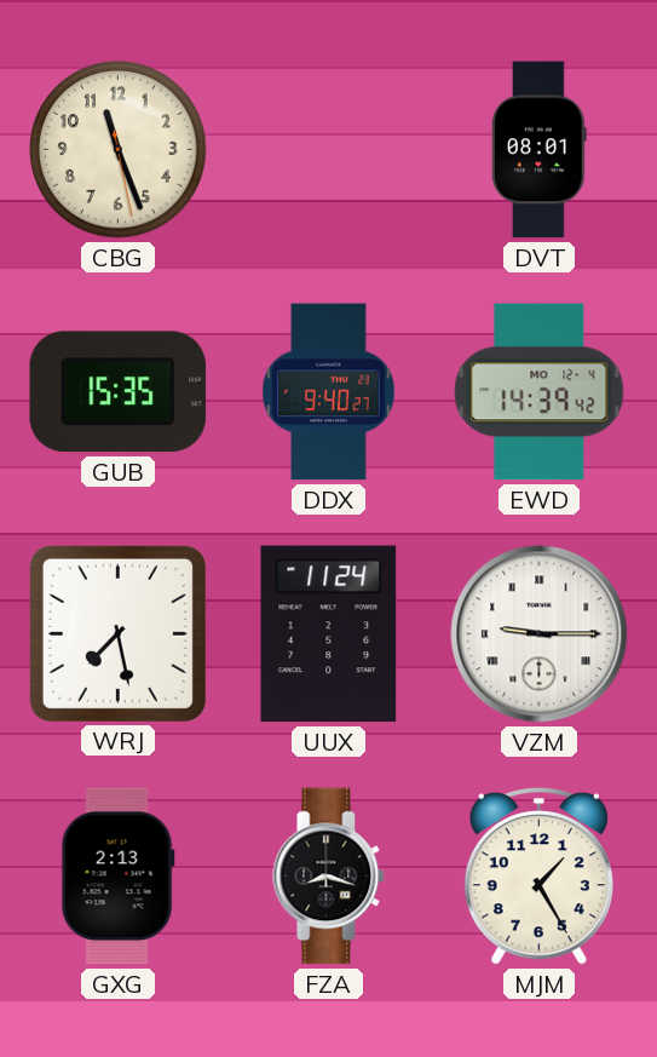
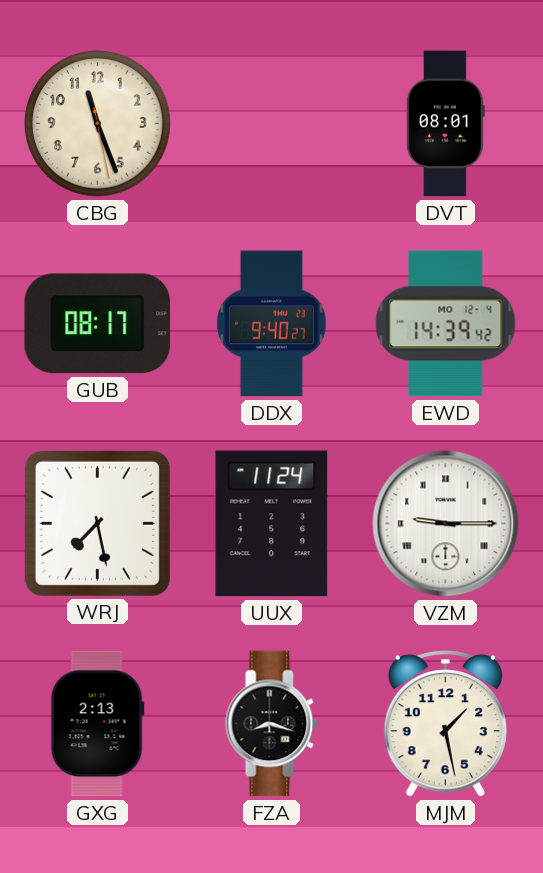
GUB: 15:35 -> 08:17 (98, 324)
MJM: 1:25 -> 1:28 (445, 724)
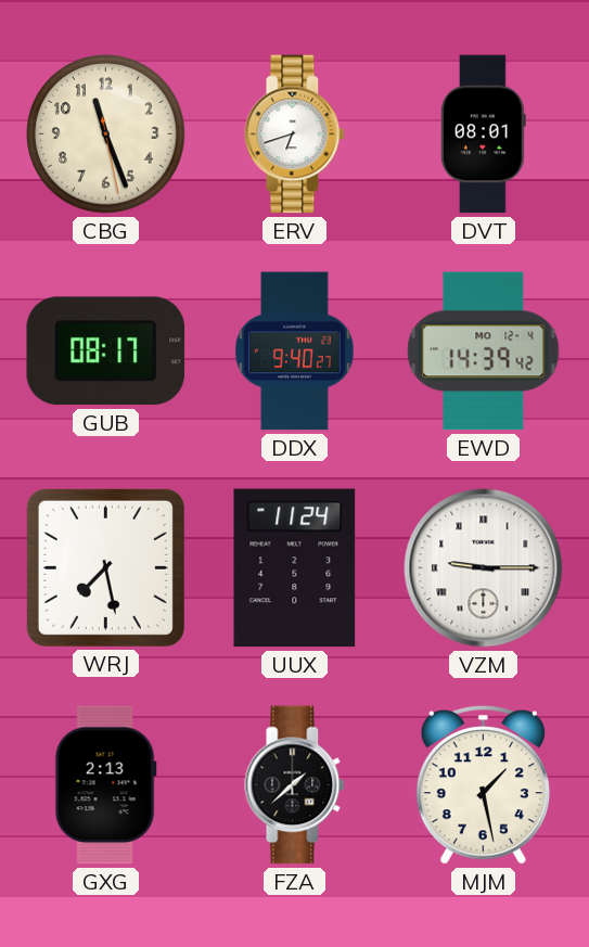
ERV: none -> 6:42 (295, 135)
FZA: 8:18 -> 1:38 (295, 785)
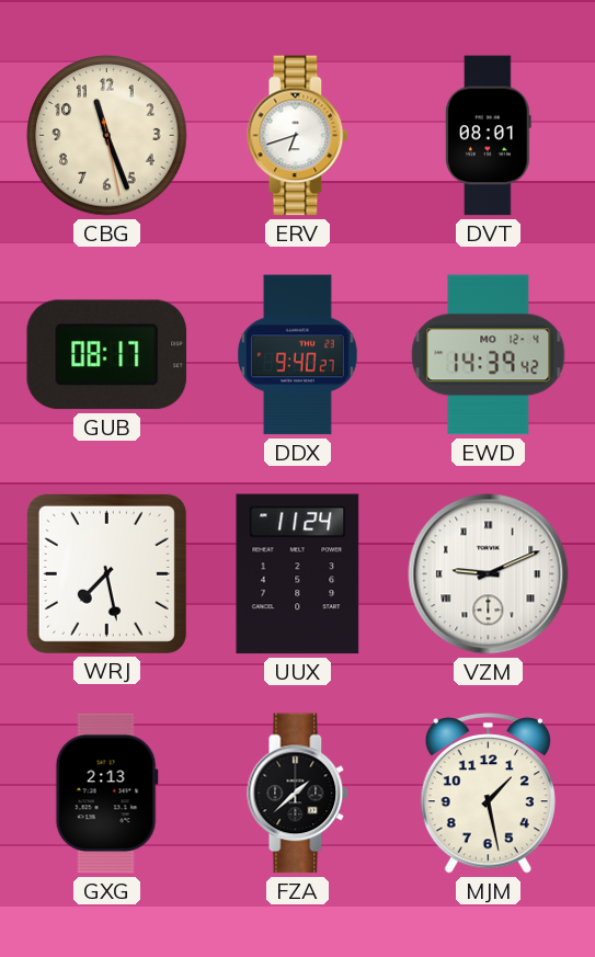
VZM: 9:15 -> 9:11 (489, 574)
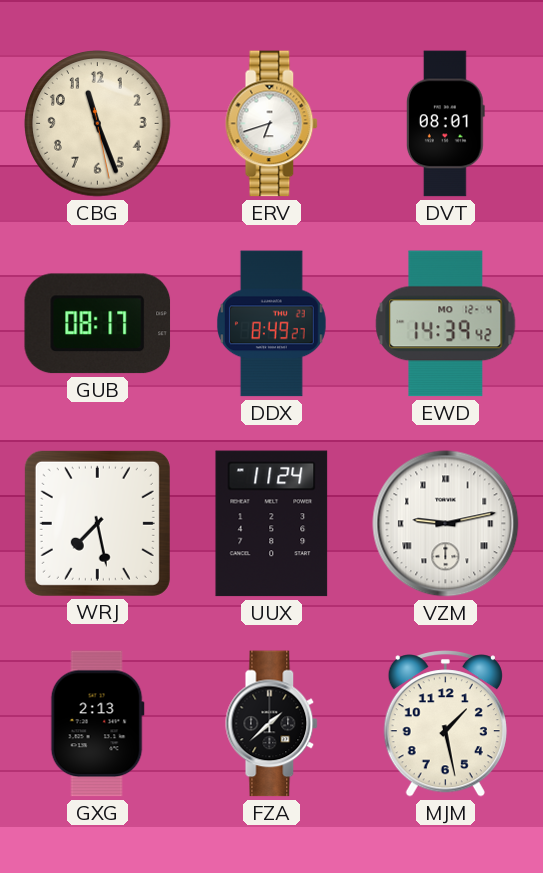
DDX: 9:40 -> 8:49 (271, 324)
VZM: 9:11 -> 9:13 (446, 524)
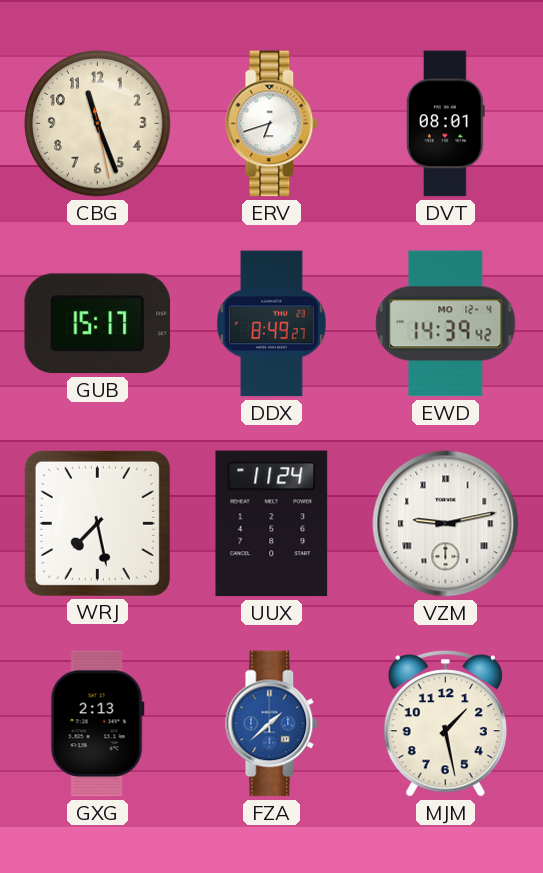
GUB: 08:17 -> 15:17 (98, 324)
FZA dial: black -> blue (272, 724)
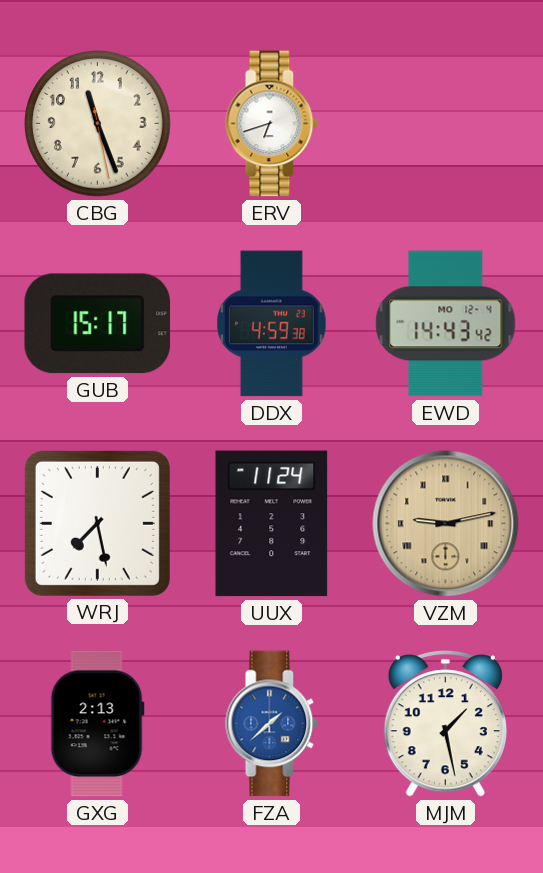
DVT: 08:01 -> none (445, 124)
DDX: 8:49 -> 4:59 (271, 324)
EWD: 14:39 -> 14:43 (446, 324)
VZM dial: white -> champagne (446, 524)
